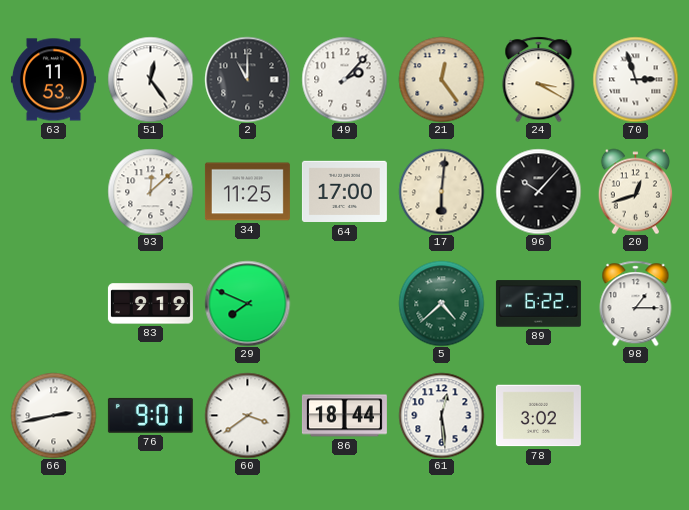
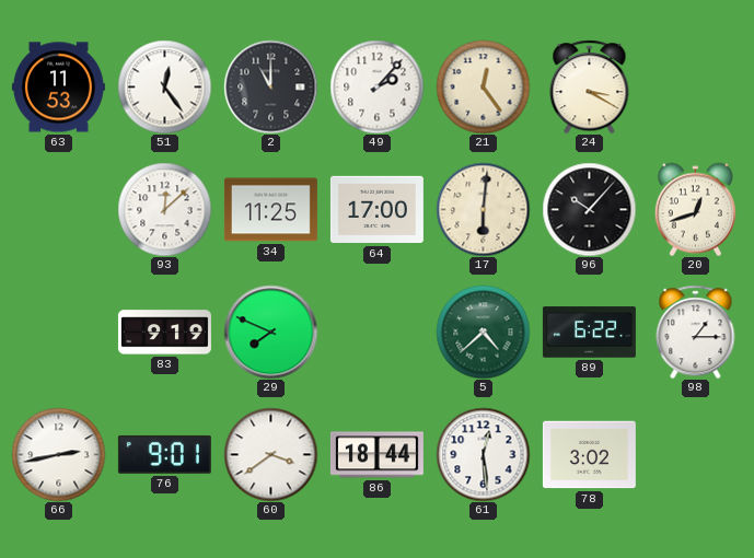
70: 2:57 -> none (635, 79)
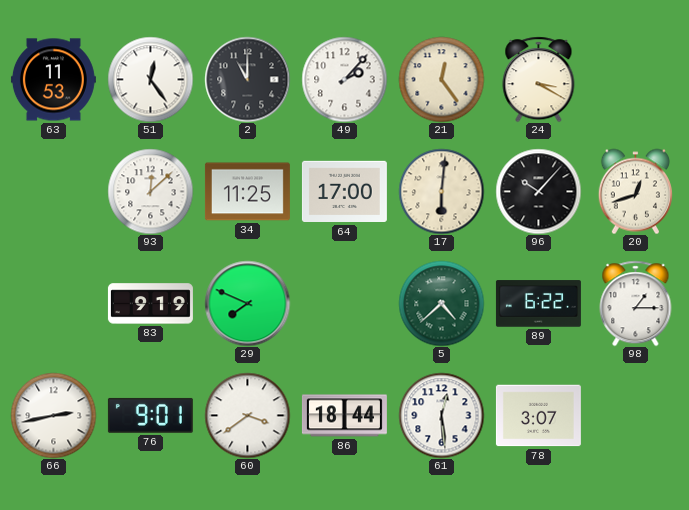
78: 3:02 -> 3:07 (538, 416)
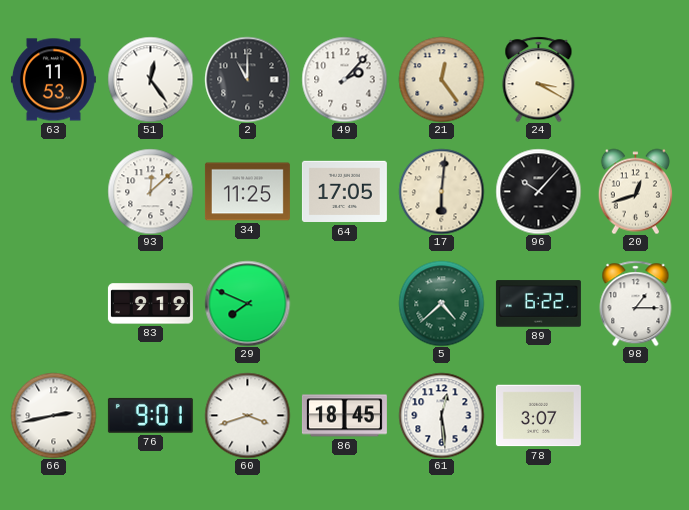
64: 17:00 -> 17:05 (344, 192)
60: 3:39 -> 3:42 (247, 415)
86: 18:44 -> 18:45 (344, 416)
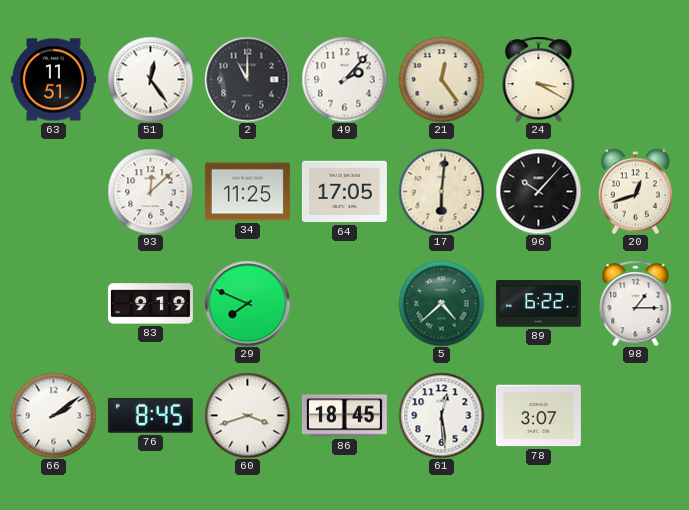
63: 11:53 -> 11:51 (53, 80)
66: 2:43 -> 2:09 (53, 415)
76: 9:01 -> 8:45 (150, 415)
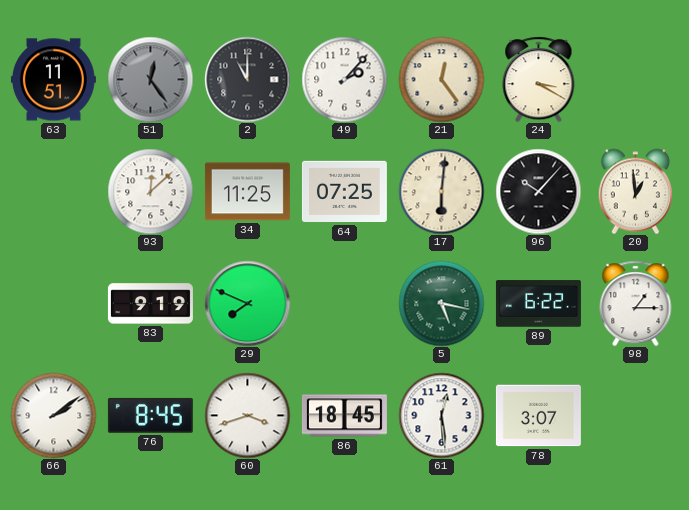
51 dial: white -> grey (150, 79)
64: 17:05 -> 07:25 (344, 192)
20: 12:42 -> 12:59 (635, 191)
5: 4:38 -> 5:17 (441, 303)
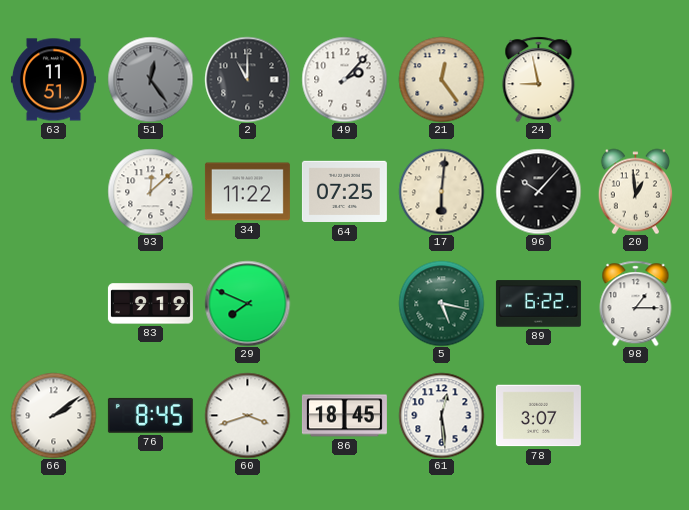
24: 3:20 -> 8:58 (539, 79)
34: 11:25 -> 11:22 (247, 192)
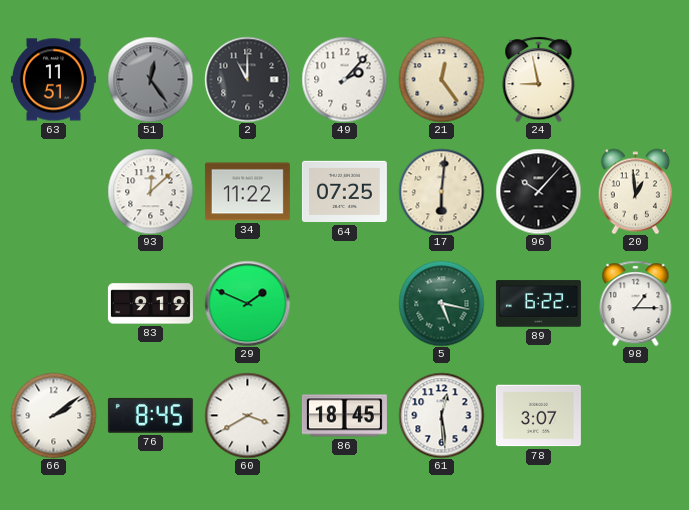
29: 7:49 -> 1:49 (247, 303)
60: 3:42 -> 3:40 (247, 415)
